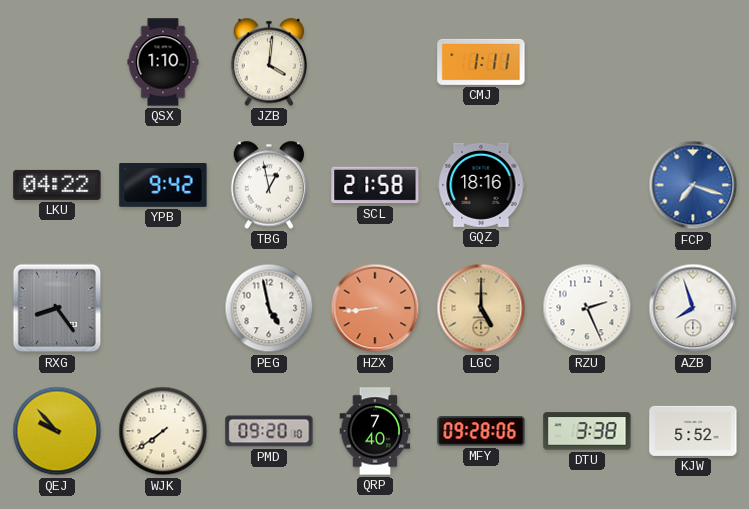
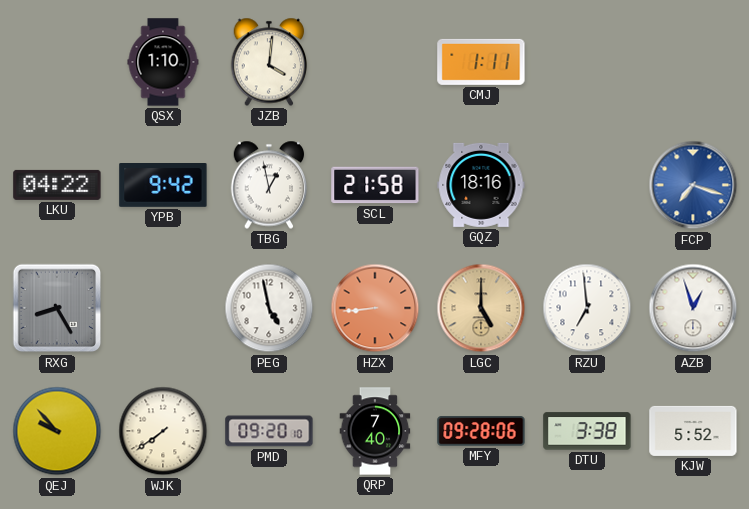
RXG: 8:24 -> 8:25 (57, 308)
RZU: 2:26 -> 6:59 (587, 308)
AZB: 7:57 -> 12:57 (693, 308)
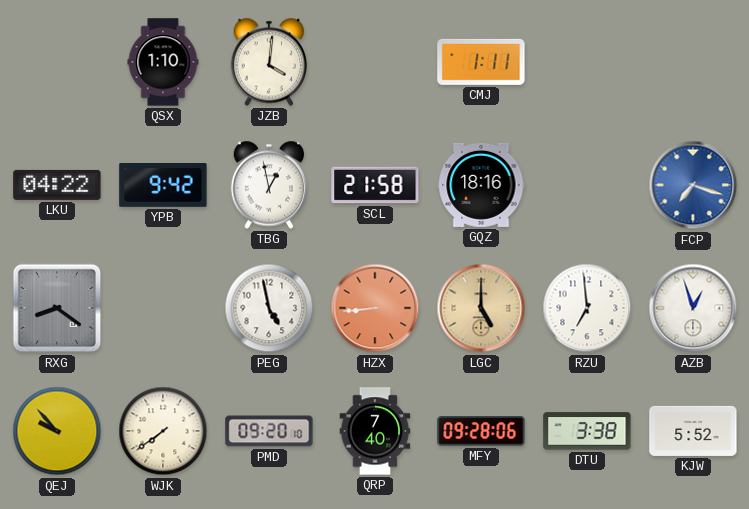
RXG: 8:25 -> 8:21 (57, 308)
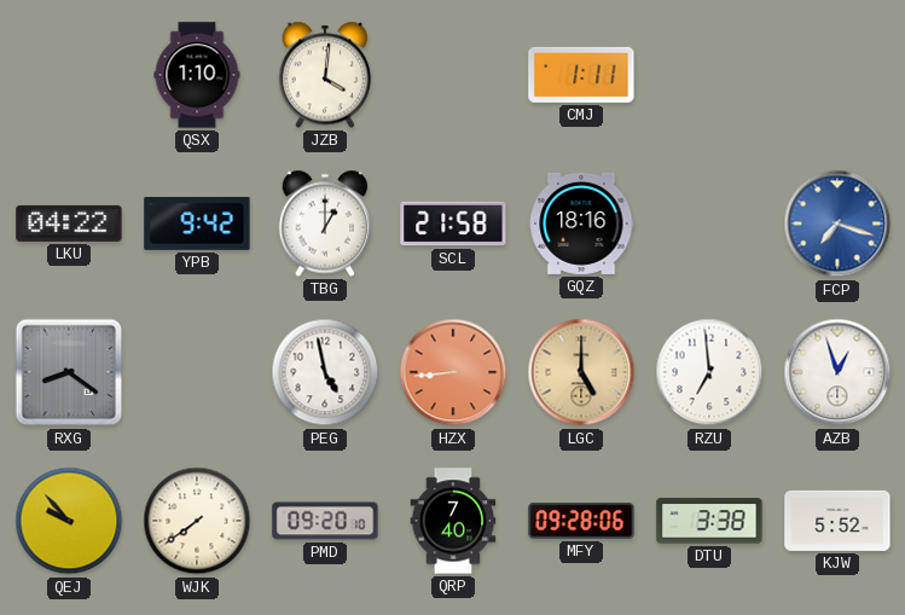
TBG: 12:58 -> 1:00 (325, 224)
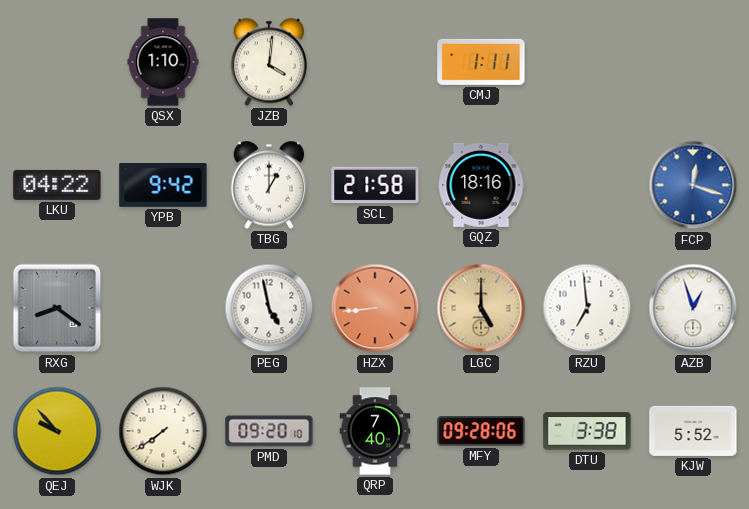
FCP: 7:18 -> 12:18 (693, 185)
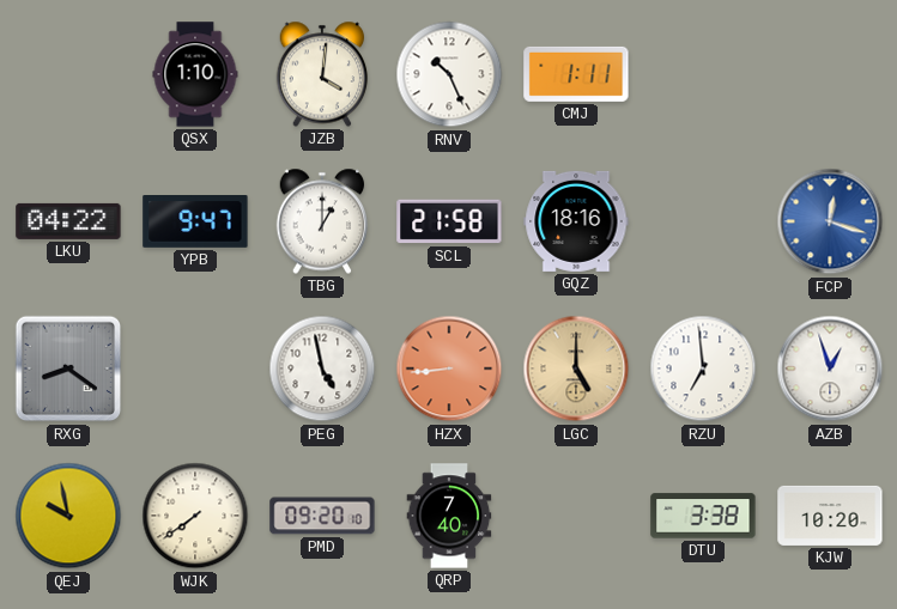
RNV: none -> 10:26 (449, 74)
YPB: 9:42 -> 9:47 (195, 223)
QEJ: 9:53 -> 9:58 (68, 516)
MFY: 09:28 -> none (481, 431)
KJW: 5:52 -> 10:20 (830, 516)
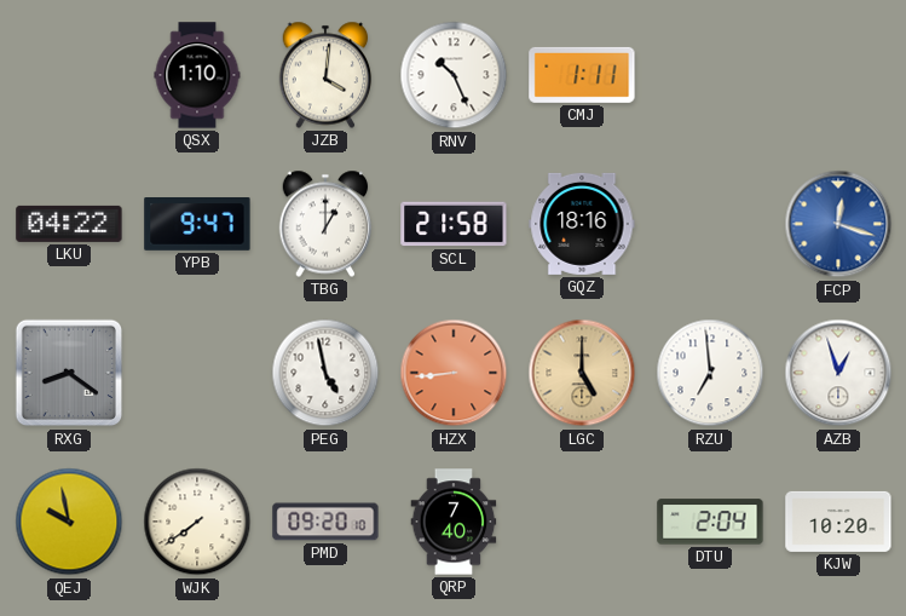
DTU: 3:38 -> 2:04 (710, 522)
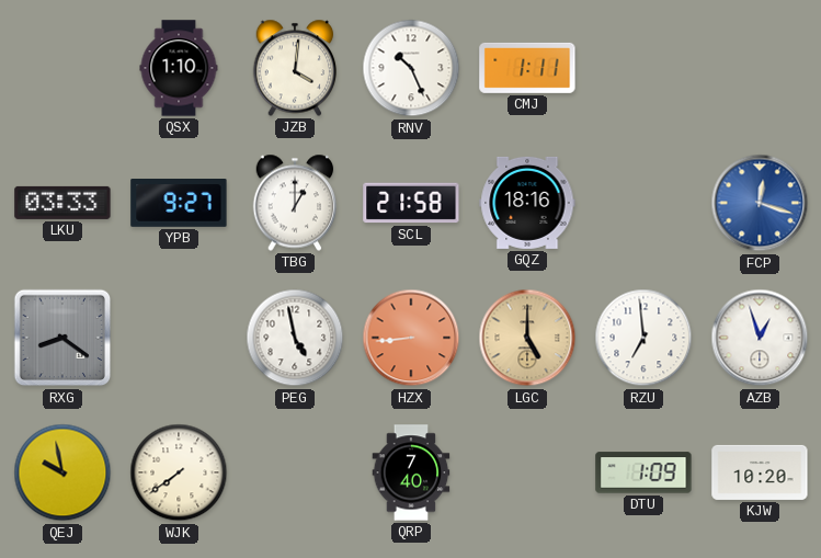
LKU: 04:22 -> 03:33 (62, 203)
YPB: 9:47 -> 9:27 (179, 204)
PMD: 09:20 -> none (325, 522)
DTU: 2:04 -> 1:09 (643, 472)
